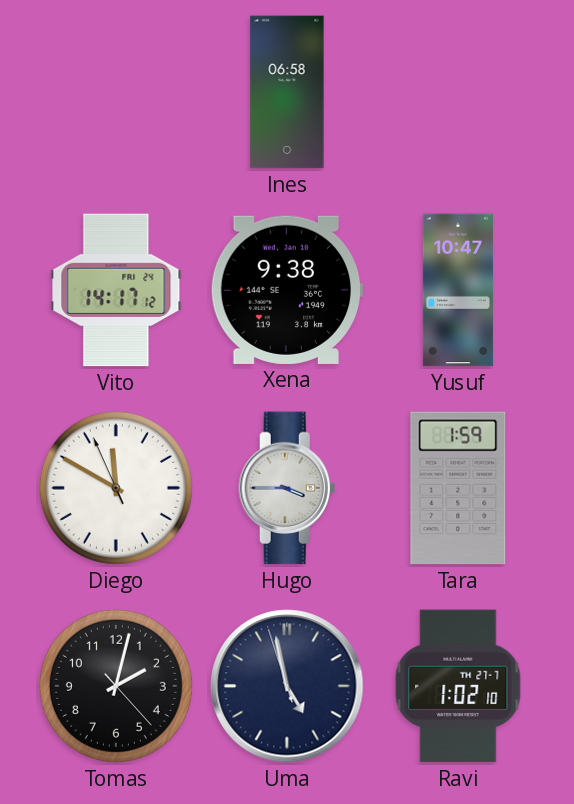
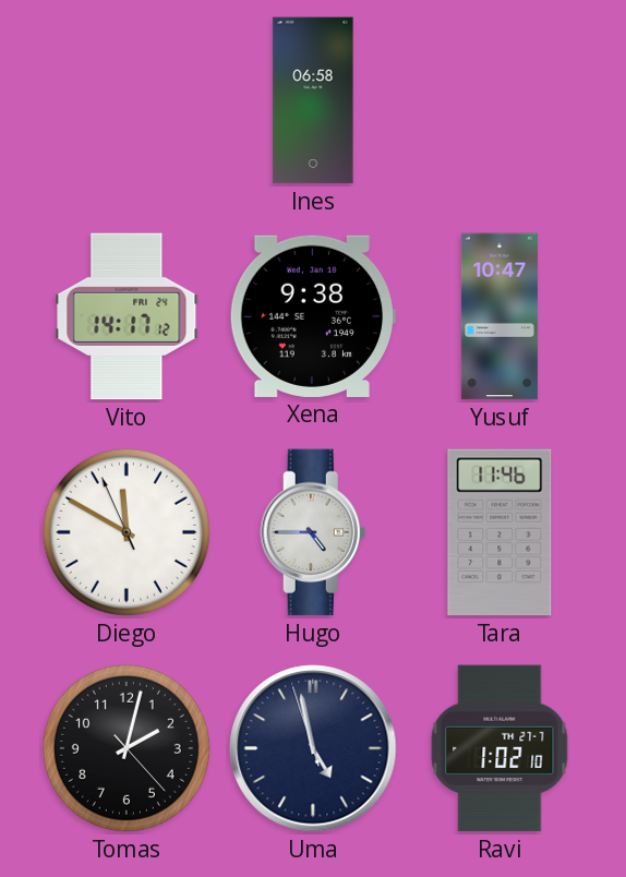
Hugo: 3:45 -> 4:45 (313, 532)
Tara: 1:59 -> 11:46 (499, 532)
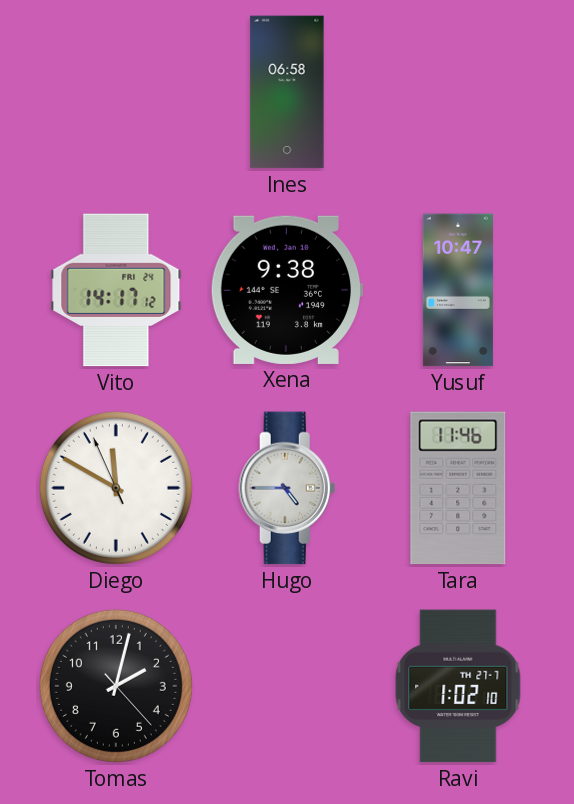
Uma: 4:57 -> none (313, 748)
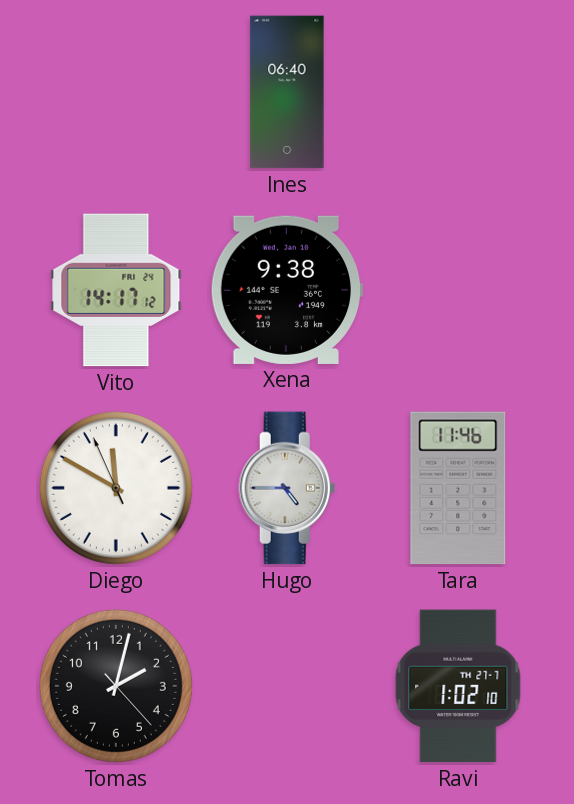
Ines: 06:58 -> 06:40 (287, 92)
Yusuf: 10:47 -> none (458, 290)
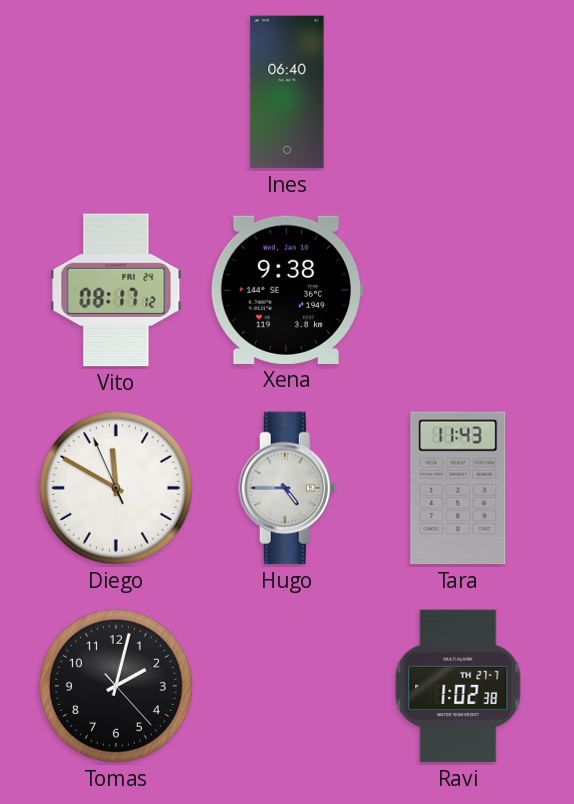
Vito: 14:17 -> 08:17 (116, 290)
Tara: 11:46 -> 11:43 (458, 488)
Ravi: 1:02:10 -> 1:02:38 (458, 686)
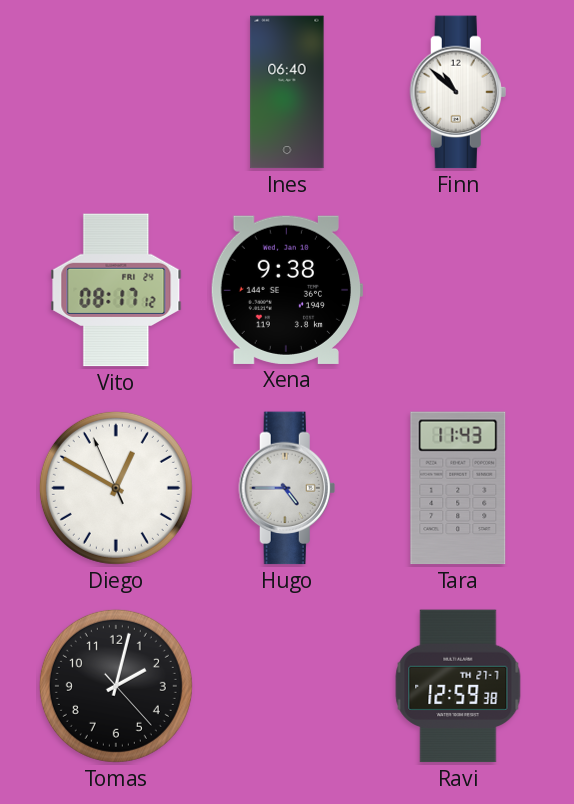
Finn: none -> 10:52 (458, 92)
Diego: 11:49 -> 12:49 (116, 488)
Ravi: 1:02 -> 12:59 (458, 686)
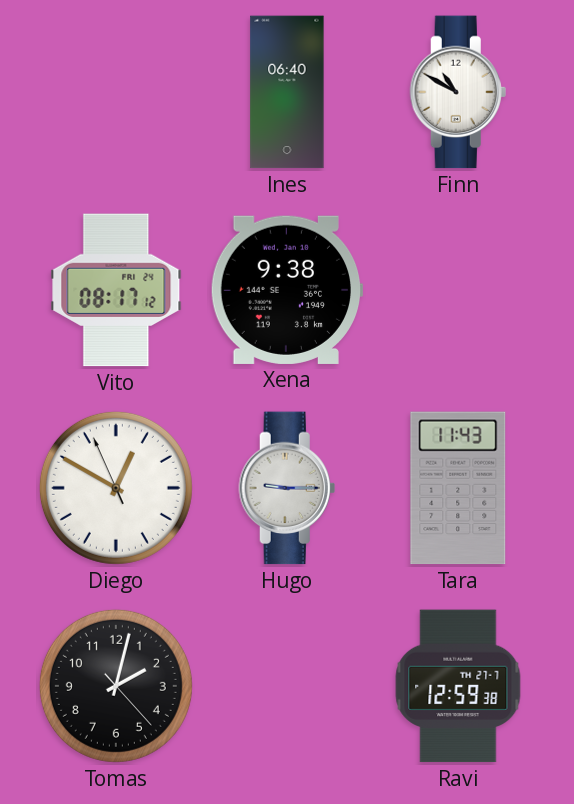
Finn: 10:52 -> 10:50 (458, 92)
Hugo: 4:45 -> 9:15 (287, 488)
